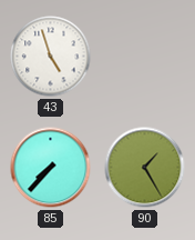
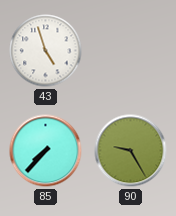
90: 1:25 -> 9:25 (131, 151)
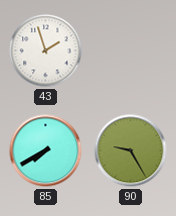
43: 4:57 -> 1:57 (46, 51)
85: 7:37 -> 7:40 (46, 151)
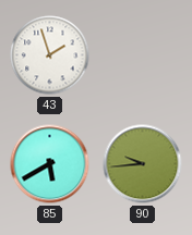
85: 7:40 -> 5:40 (50, 164)
90: 9:25 -> 9:44 (143, 164)
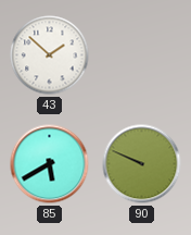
43: 1:57 -> 1:52 (50, 55)
90: 9:44 -> 9:49 (142, 164)
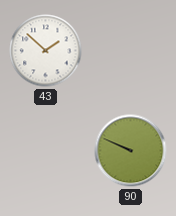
85: 5:40 -> none (50, 164)
